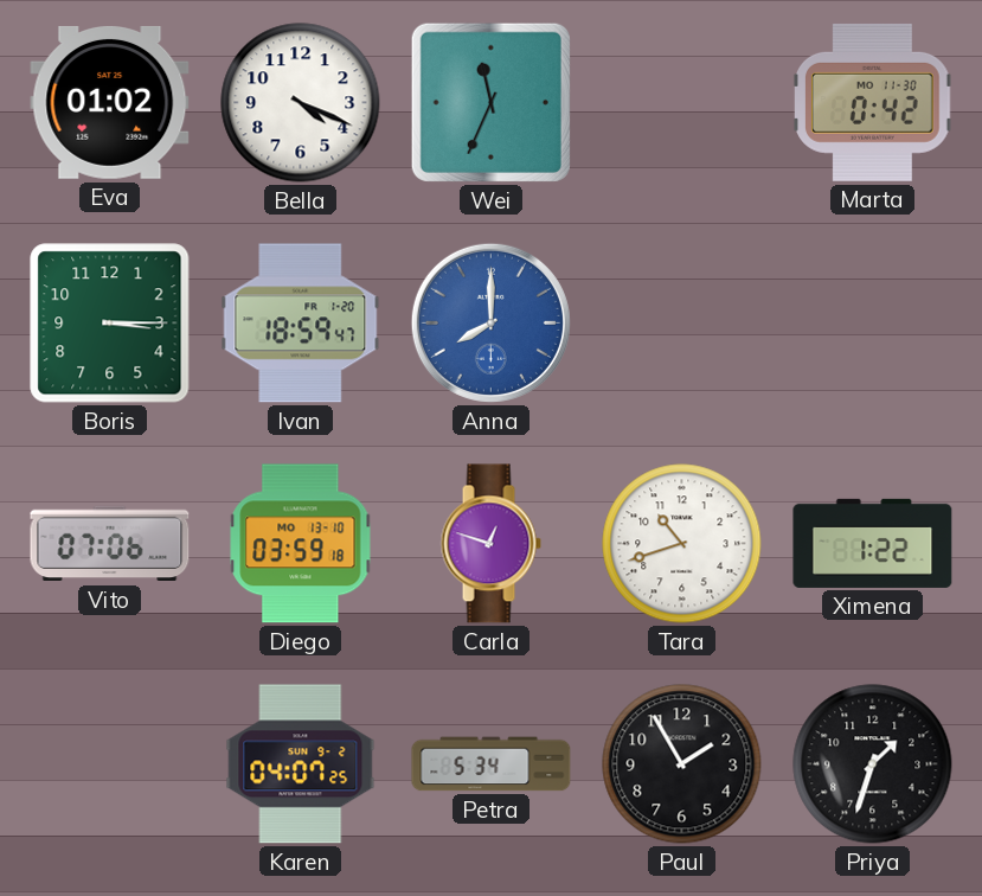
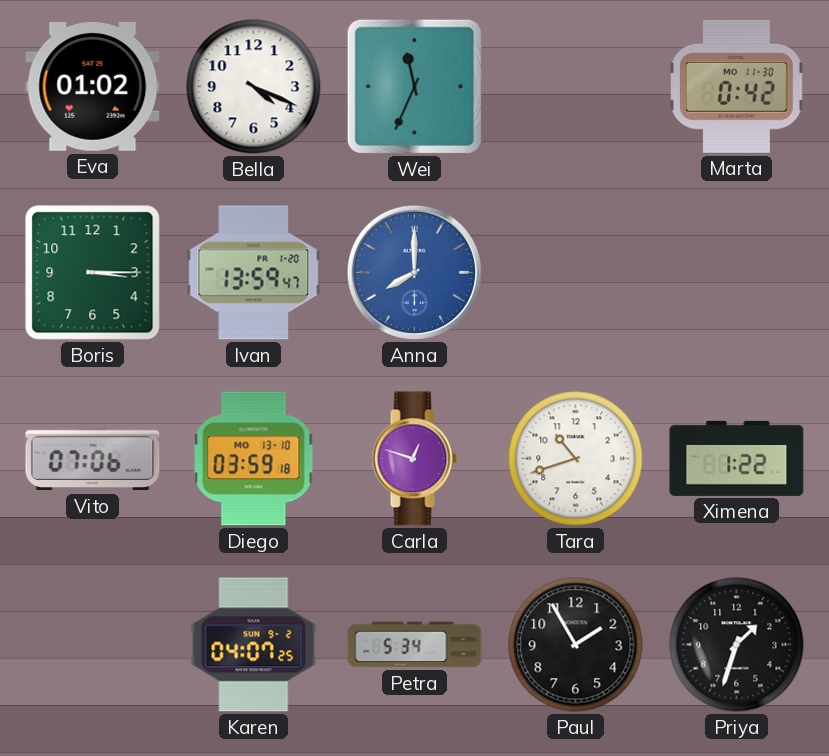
Ivan: 18:59 -> 13:59 (254, 273)
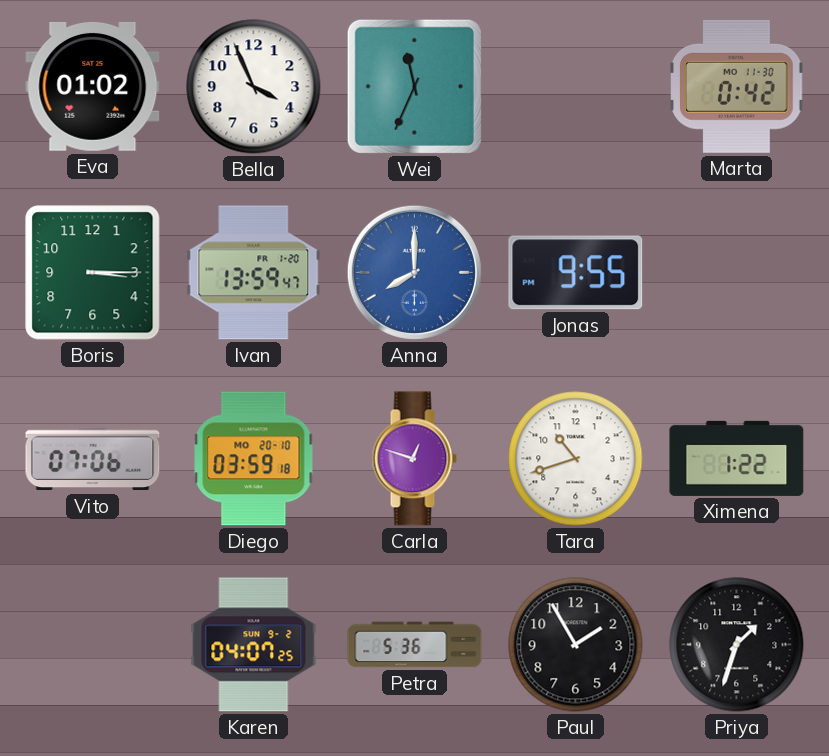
Bella: 4:19 -> 3:56 (254, 87)
Jonas: none -> 9:55 (576, 273)
Diego date: MO 13-10 -> MO 20-10 (254, 459)
Petra: 5:34 -> 5:36 (415, 645)
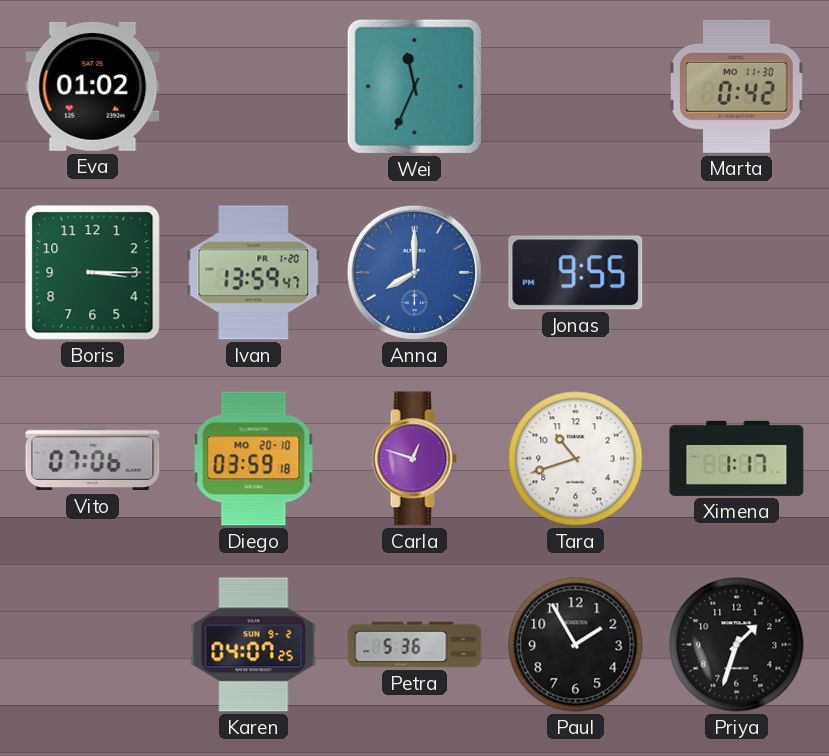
Bella: 3:56 -> none (254, 87)
Ximena: 1:22 -> 1:17 (737, 458)
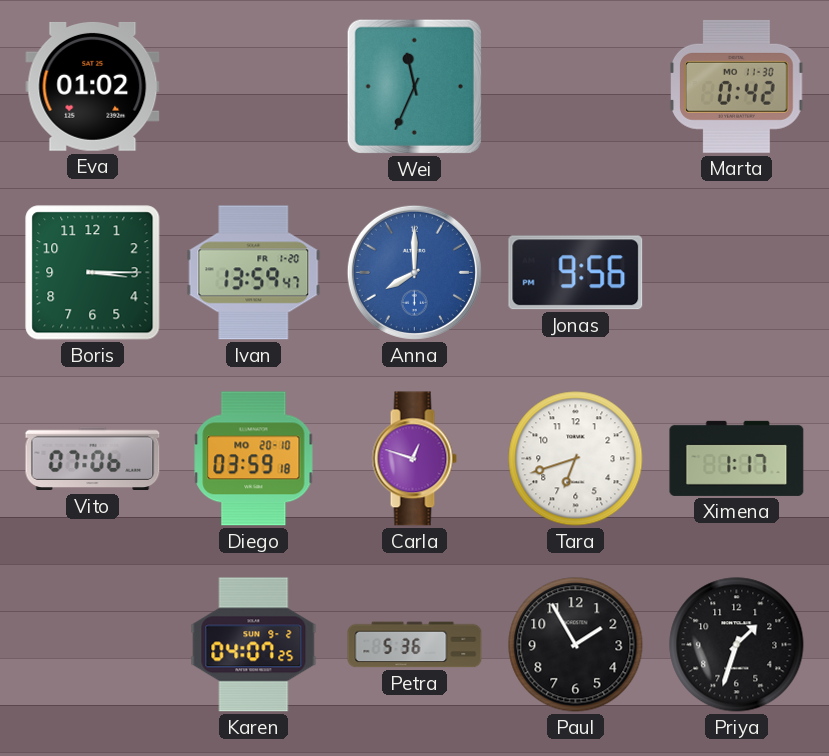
Jonas: 9:55 -> 9:56 (576, 273)
Tara: 10:42 -> 6:42 (576, 459)
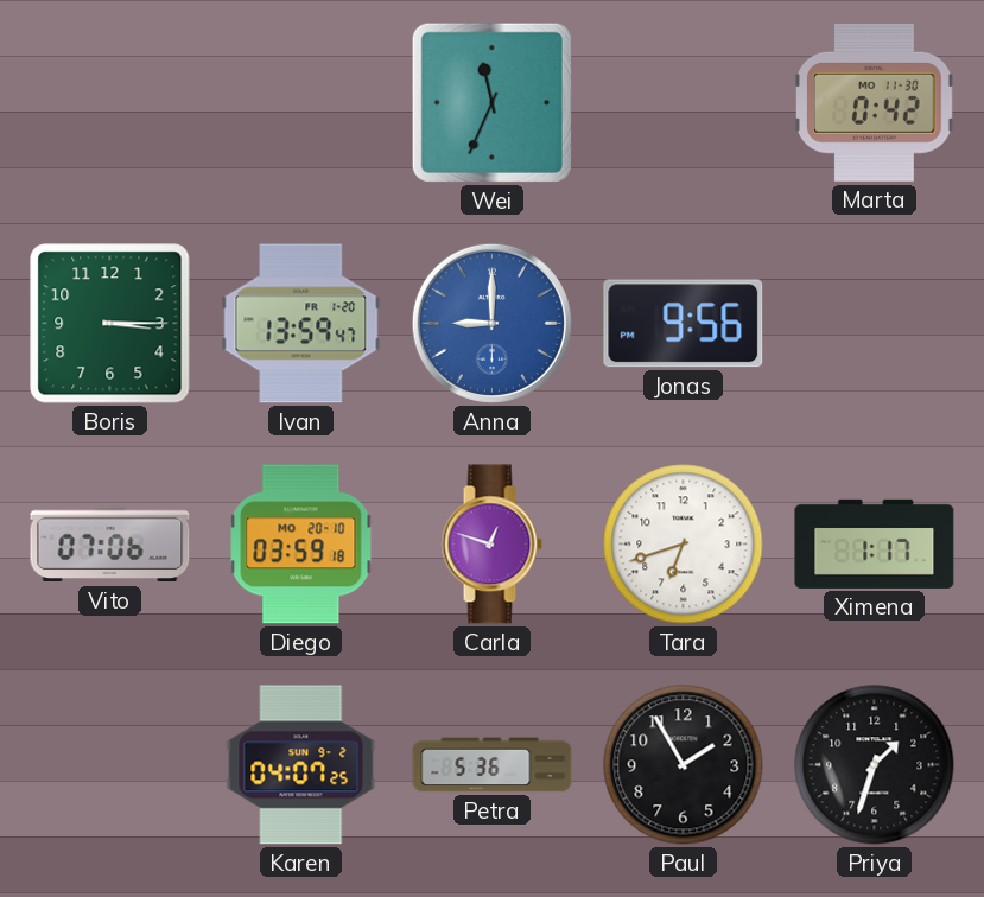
Eva: 01:02 -> none (93, 86)
Anna: 8:00 -> 9:00 (491, 323)
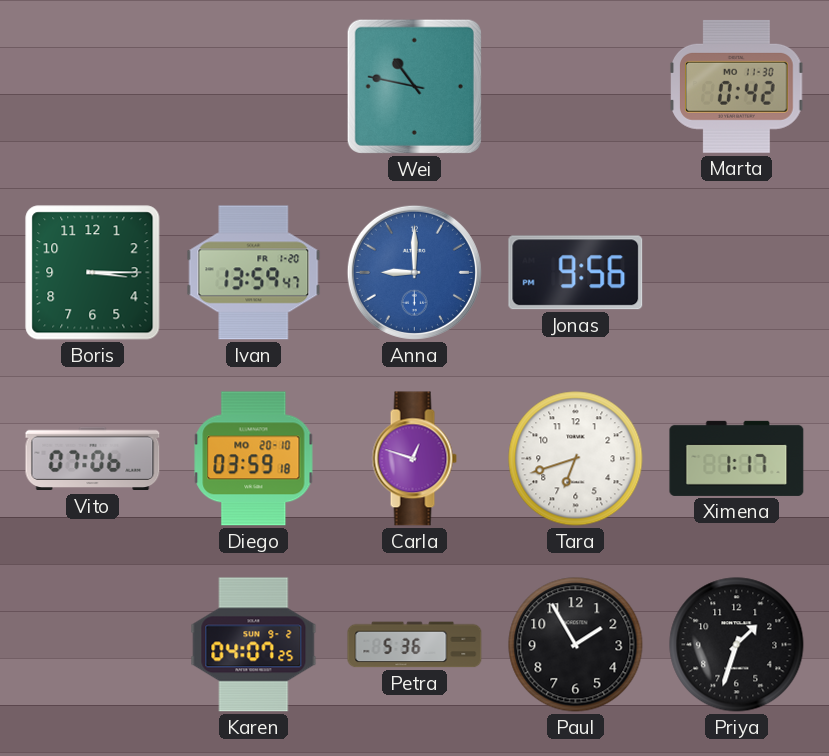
Wei: 11:34 -> 10:47 (414, 86)
